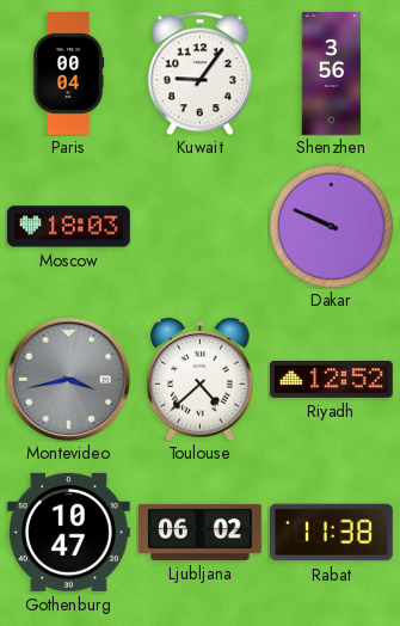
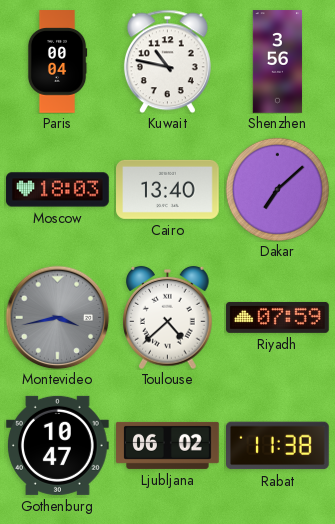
Kuwait: 9:06 -> 10:47 (167, 61)
Cairo: none -> 13:40 (168, 189)
Dakar: 9:49 -> 7:08 (277, 189)
Riyadh: 12:52 -> 07:59 (278, 317)
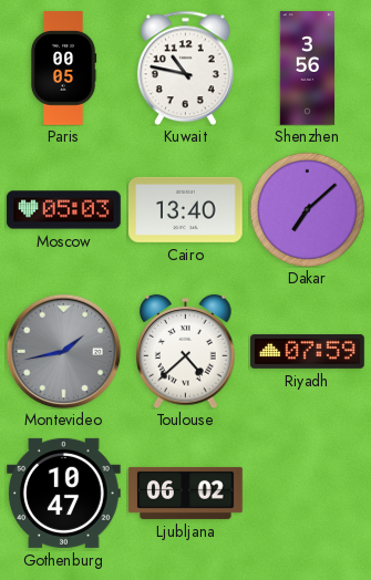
Paris: 00:04 -> 00:05 (63, 69)
Moscow: 18:03 -> 05:03 (64, 210)
Montevideo: 3:43 -> 1:43 (63, 351)
Rabat: 11:38 -> none (278, 446)
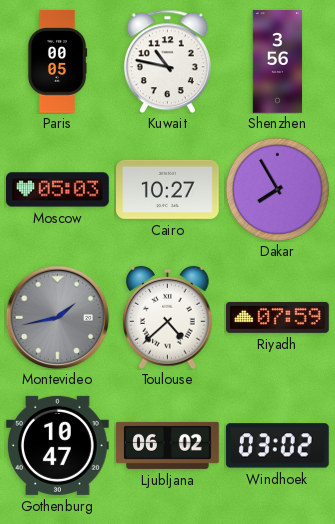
Cairo: 13:40 -> 10:27 (168, 189)
Dakar: 7:08 -> 7:55 (277, 189)
Windhoek: none -> 03:02 (278, 446)
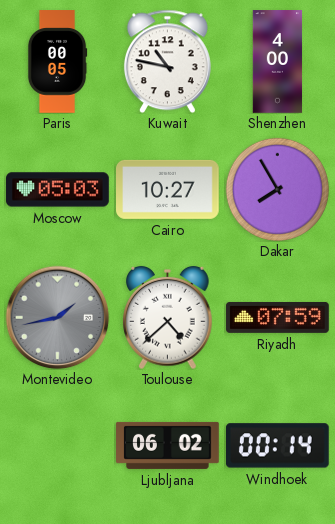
Shenzhen: 3:56 -> 4:00 (278, 62)
Gothenburg: 10:47 -> none (58, 445)
Windhoek: 03:02 -> 00:14 (278, 446)
